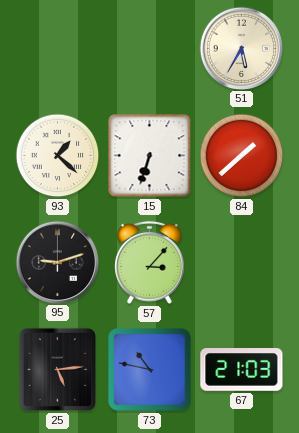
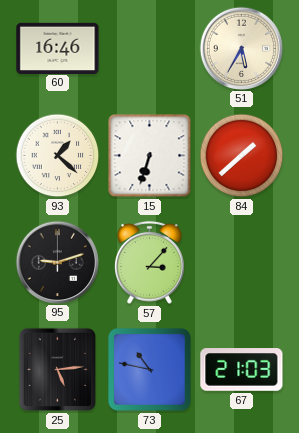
60: none -> 16:46 (58, 48)
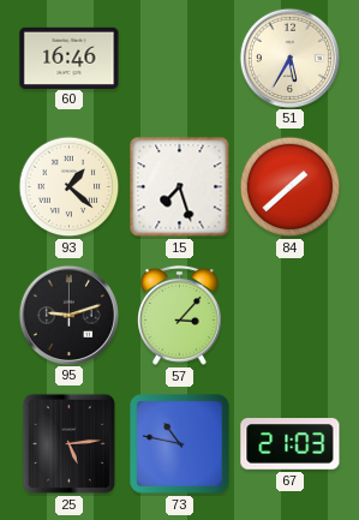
15: 6:33 -> 7:27 (180, 187)
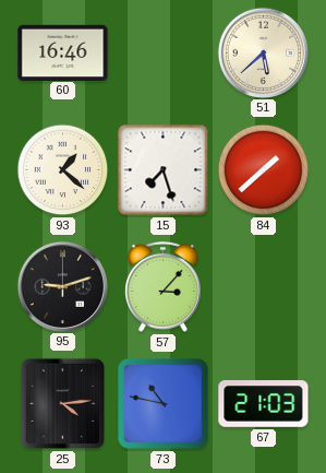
51: 5:35 -> 5:38 (263, 52)
25: 5:14 -> 4:14 (62, 403)
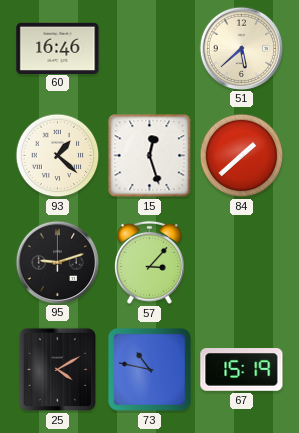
15: 7:27 -> 12:27 (150, 156)
25: 4:14 -> 4:10 (57, 369)
67: 21:03 -> 15:19 (242, 370)
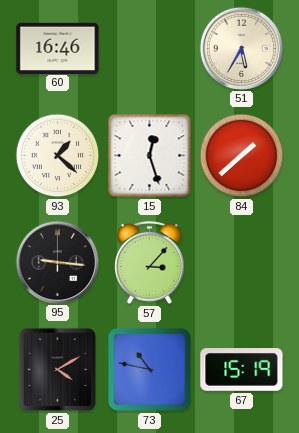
51: 5:38 -> 5:35 (241, 48)
95: 9:12 -> 9:16 (57, 262)
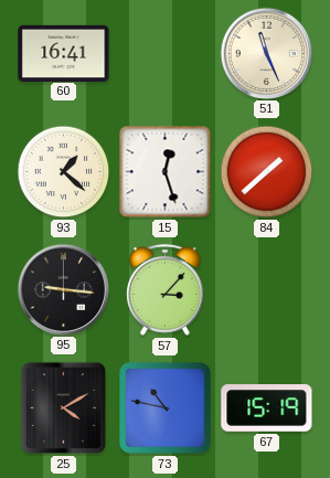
60: 16:46 -> 16:41 (64, 53)
51: 5:35 -> 11:26 (266, 53)
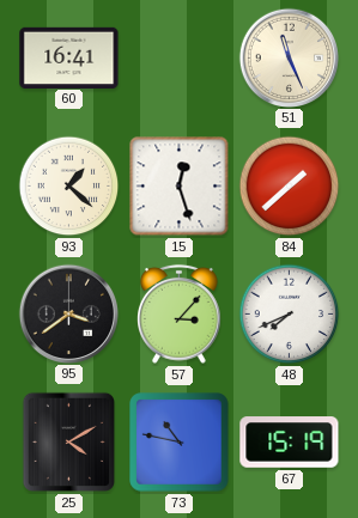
95: 9:16 -> 3:39 (68, 313)
48: none -> 7:41 (290, 315)
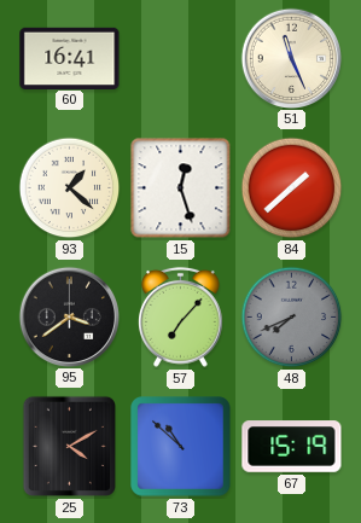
57: 3:07 -> 7:07 (181, 316)
48 dial: white -> grey (292, 318)
73: 10:47 -> 10:52 (181, 447)
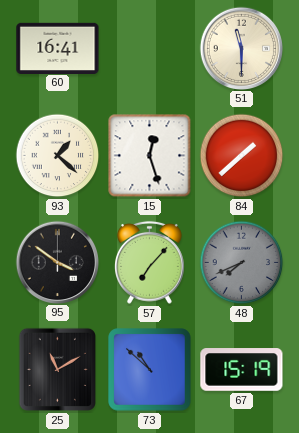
51: 11:26 -> 11:30 (241, 48)
95: 3:39 -> 3:51 (57, 262)
25: 4:10 -> 11:10 (57, 369)
